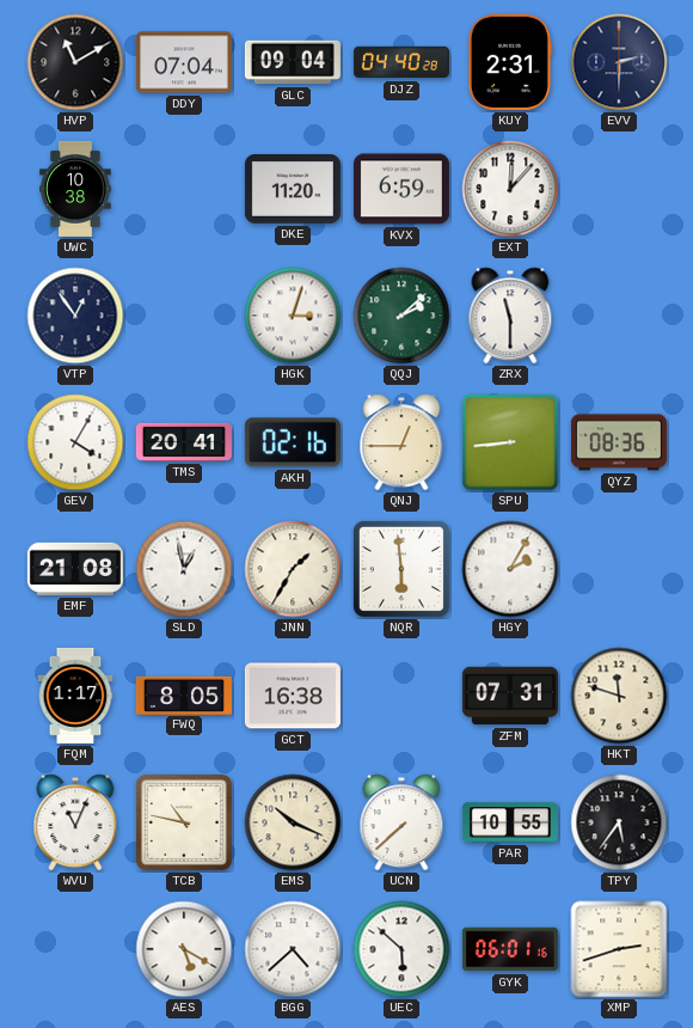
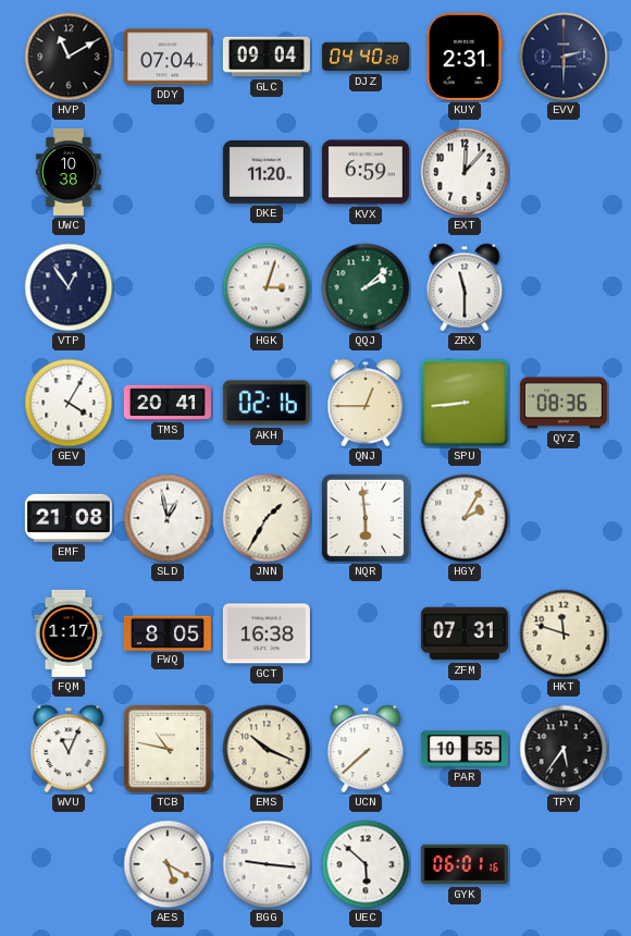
BGG: 4:38 -> 9:16 (267, 864)
XMP: 2:42 -> none (619, 949)
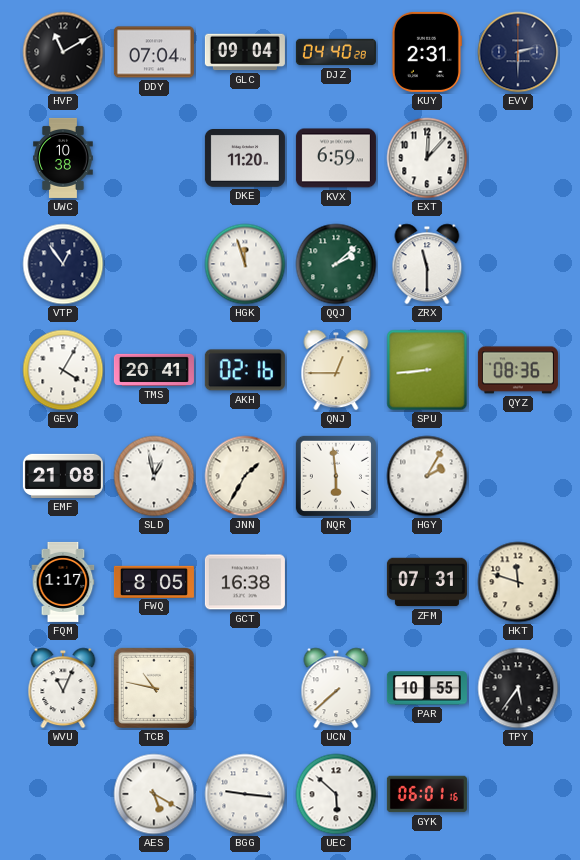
HGK: 3:03 -> 11:57 (245, 264)
EMS: 10:19 -> none (267, 749)
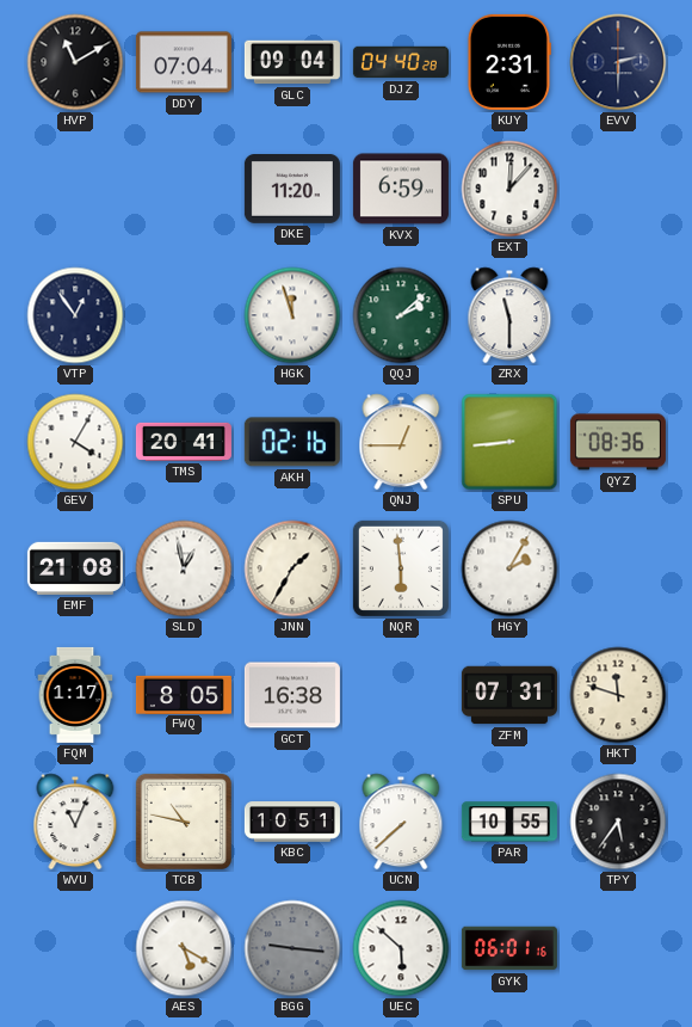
UWC: 10:38 -> none (63, 158)
KBC: none -> 10:51 (292, 822)
BGG dial: white -> grey (292, 948)
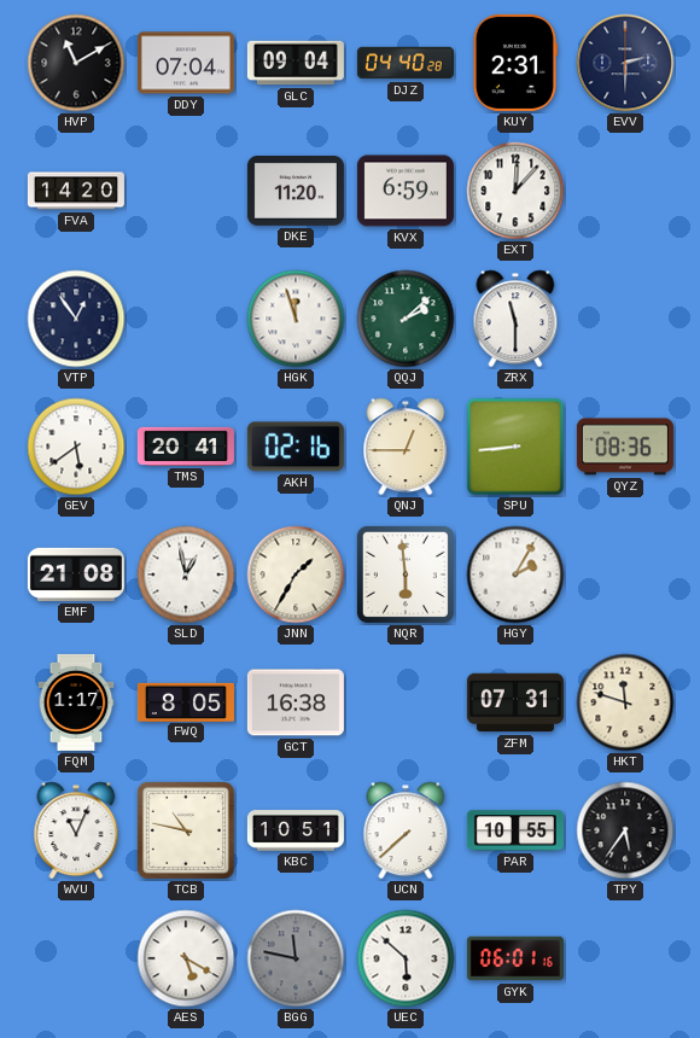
FVA: none -> 14:20 (76, 191)
GEV: 4:05 -> 5:39 (76, 447)
BGG: 9:16 -> 11:47 (296, 958)
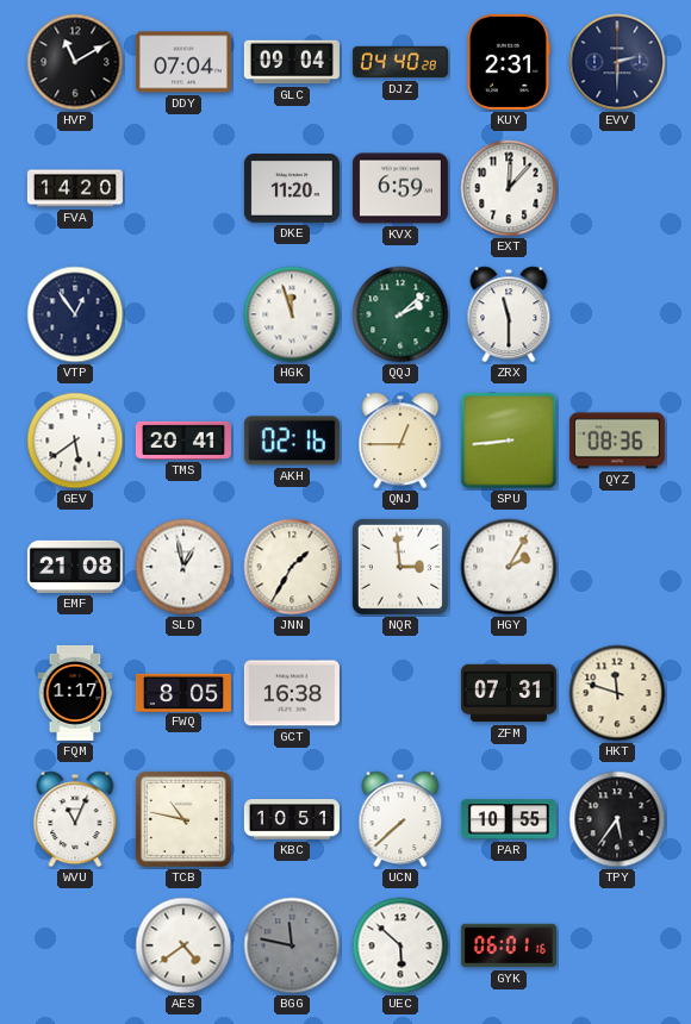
NQR: 5:59 -> 2:59 (400, 567)
AES: 5:20 -> 4:39 (183, 945)
